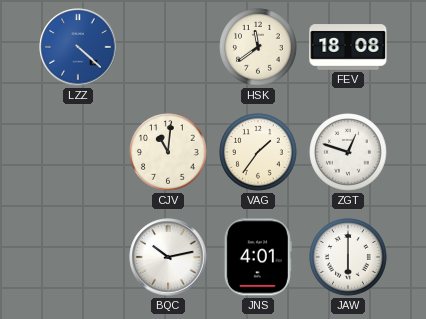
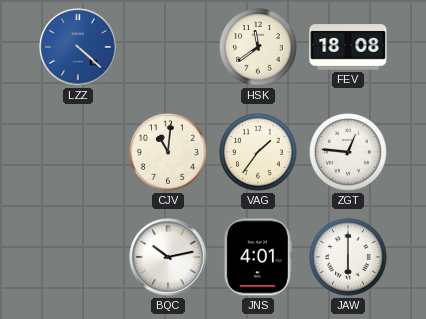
ZGT: 12:48 -> 12:46 (348, 152)
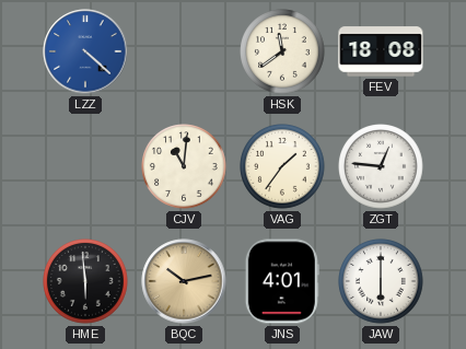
HME: none -> 5:59 (85, 281)
BQC dial: white -> champagne (184, 281)
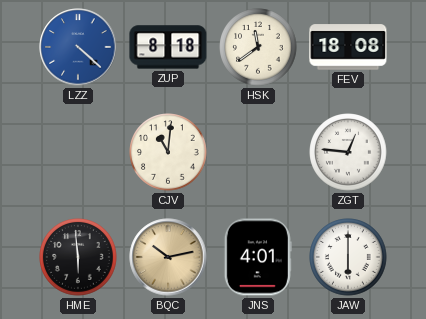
ZUP: none -> 8:18 (168, 47)
VAG: 1:36 -> none (282, 166)
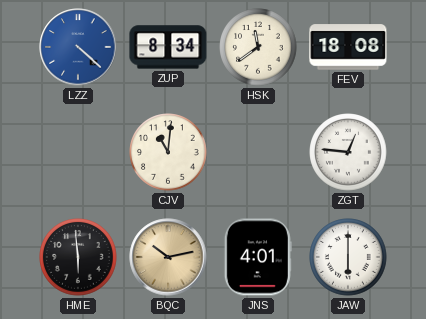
ZUP: 8:18 -> 8:34 (168, 47)
